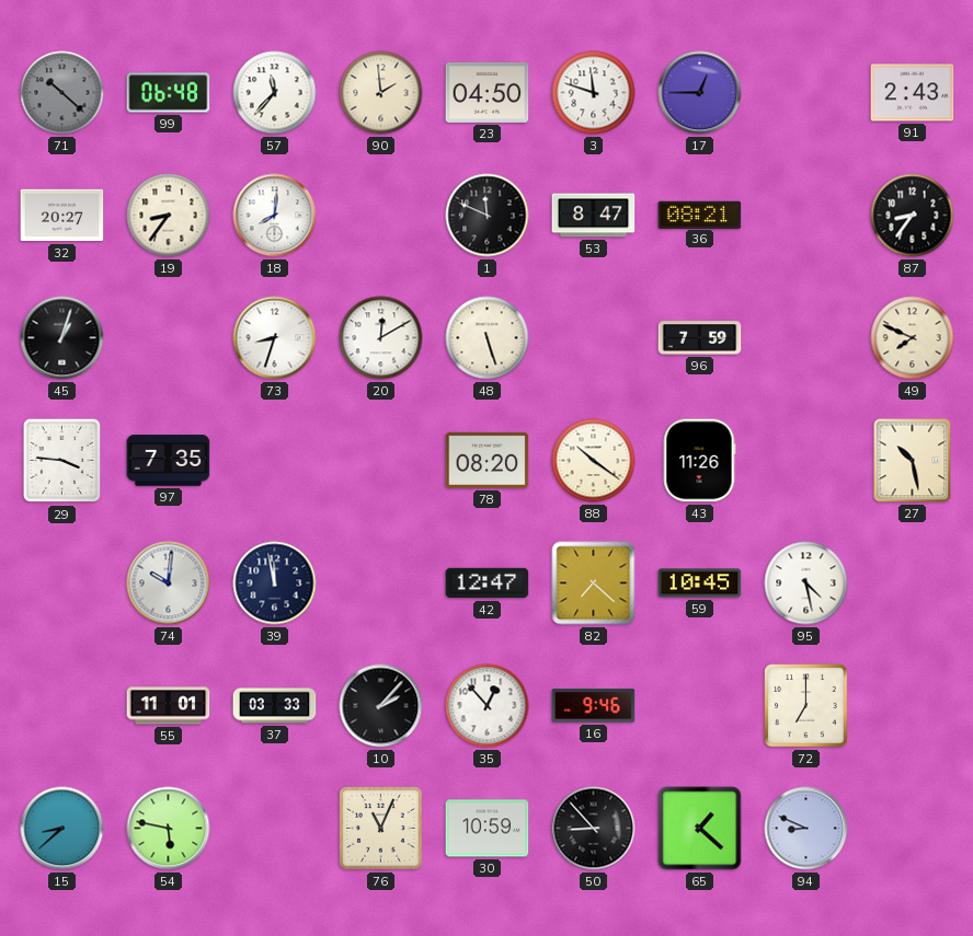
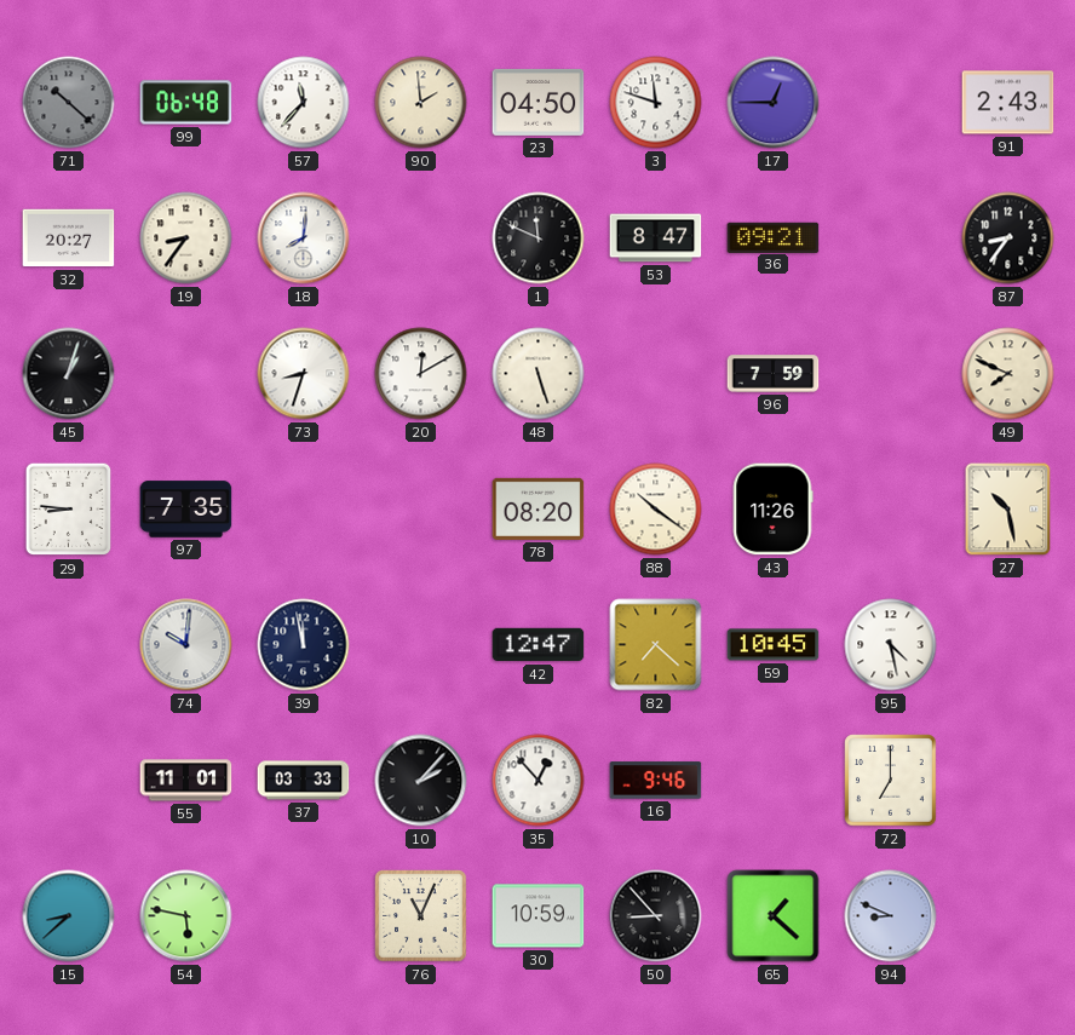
36: 08:21 -> 09:21 (774, 237)
29: 3:46 -> 8:46 (69, 510)
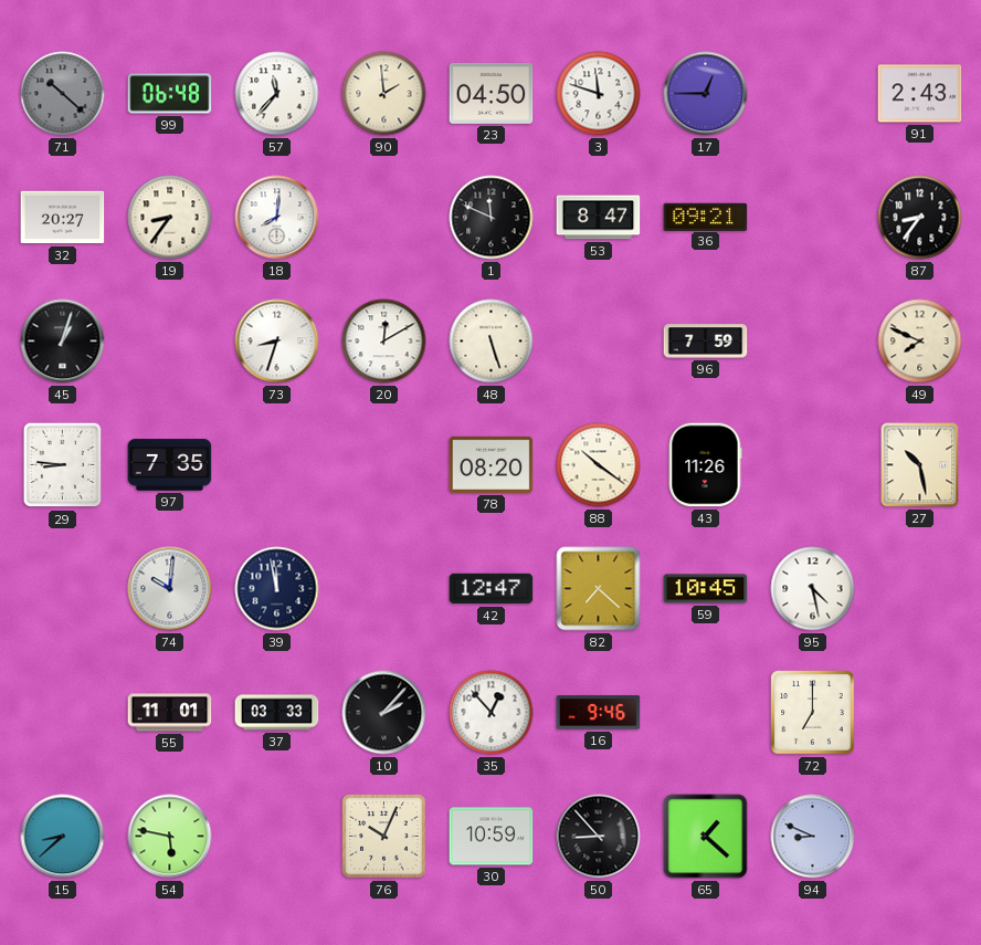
76: 11:04 -> 10:04 (384, 837)
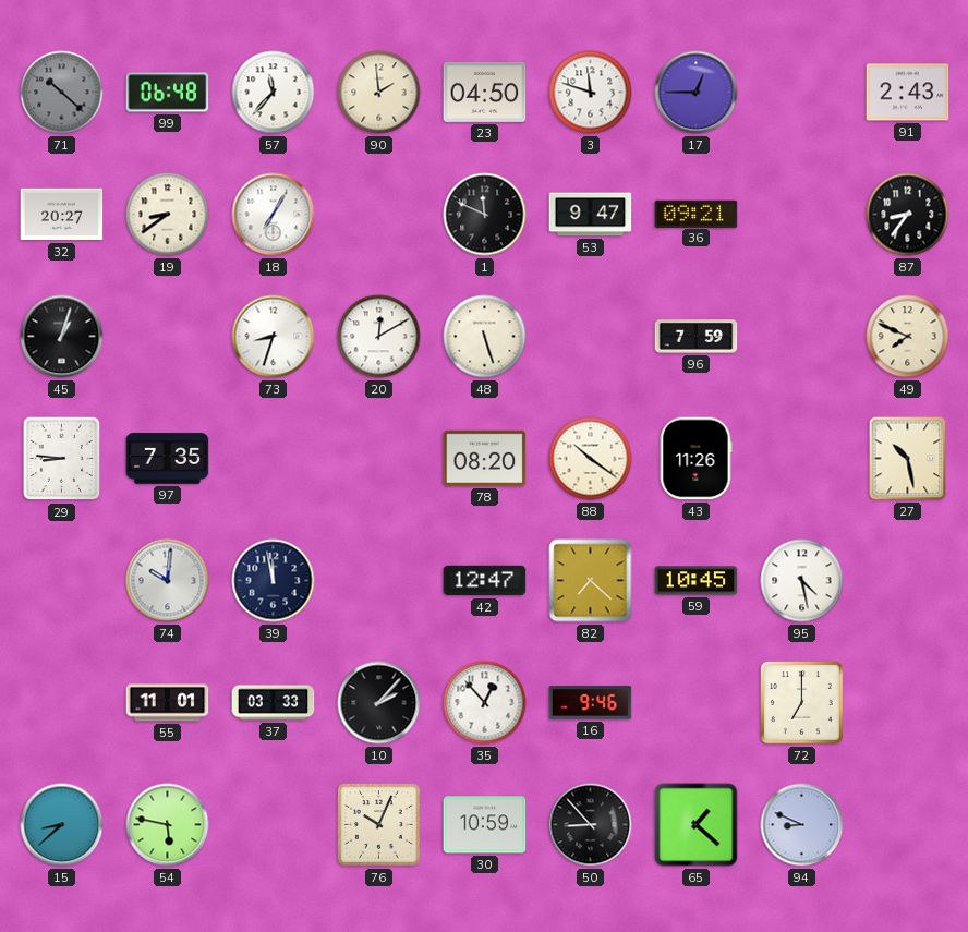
19: 8:36 -> 8:39 (168, 215)
18: 8:01 -> 7:05 (274, 215)
53: 8:47 -> 9:47 (591, 215)
